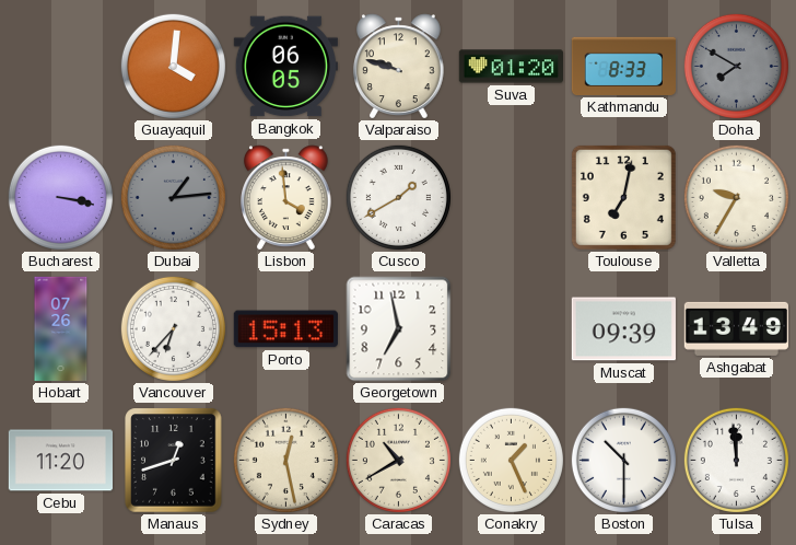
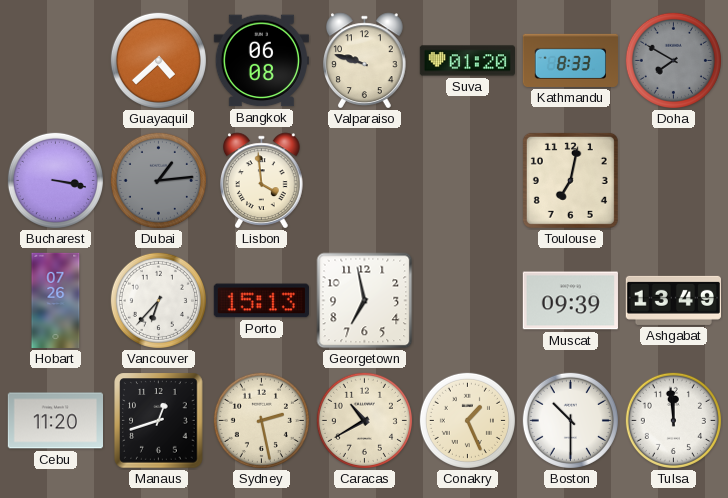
Guayaquil: 4:01 -> 4:38 (158, 60)
Bangkok: 06:05 -> 06:08 (261, 61)
Cusco: 1:40 -> none (398, 197)
Valletta: 9:35 -> none (736, 197)
Sydney: 12:28 -> 2:28 (261, 420)
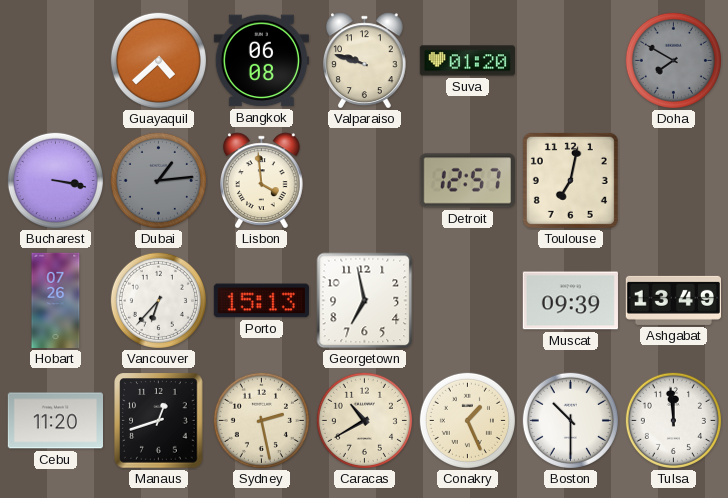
Kathmandu: 8:33 -> none (570, 60)
Detroit: none -> 12:57 (467, 181)
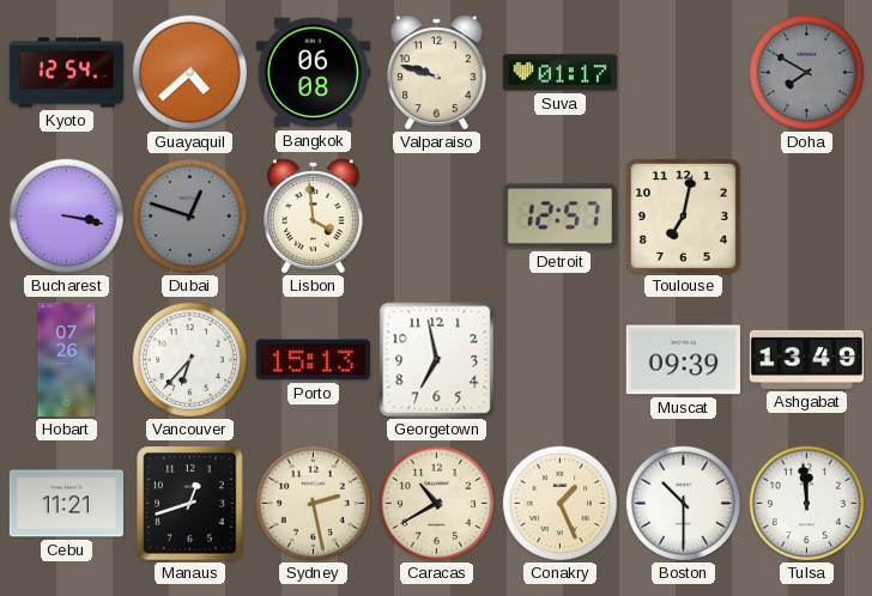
Kyoto: none -> 12:54 (67, 73)
Suva: 01:20 -> 01:17 (559, 73)
Dubai: 1:14 -> 12:48 (189, 215)
Cebu: 11:20 -> 11:21 (66, 504)
